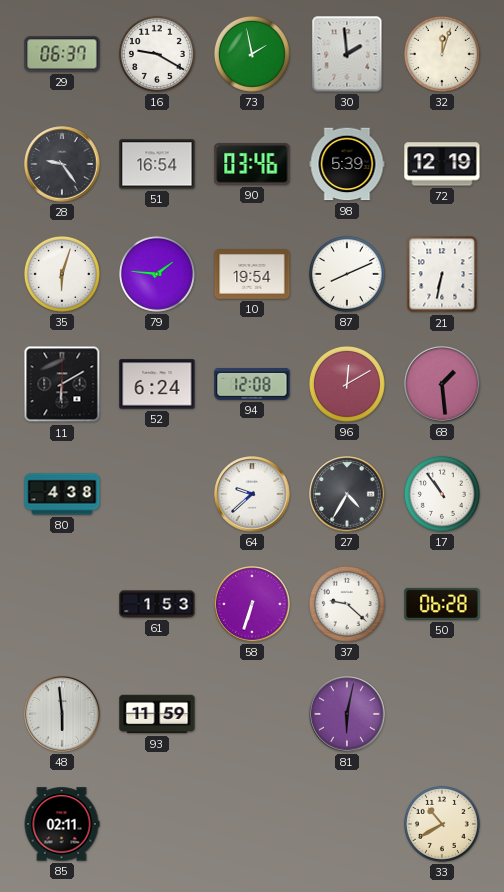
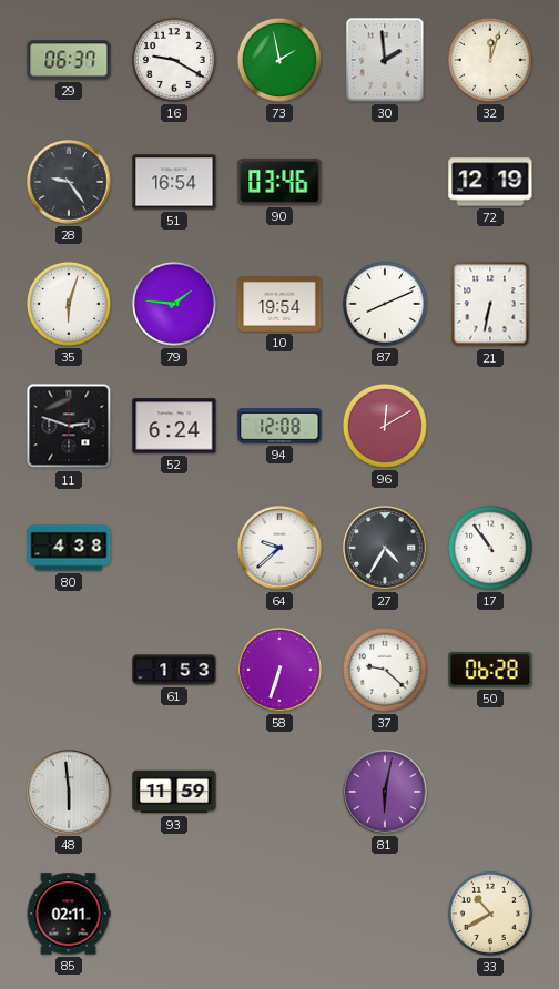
98: 5:39 -> none (347, 164)
11: 6:10 -> 2:48 (69, 426)
68: 1:29 -> none (442, 384)
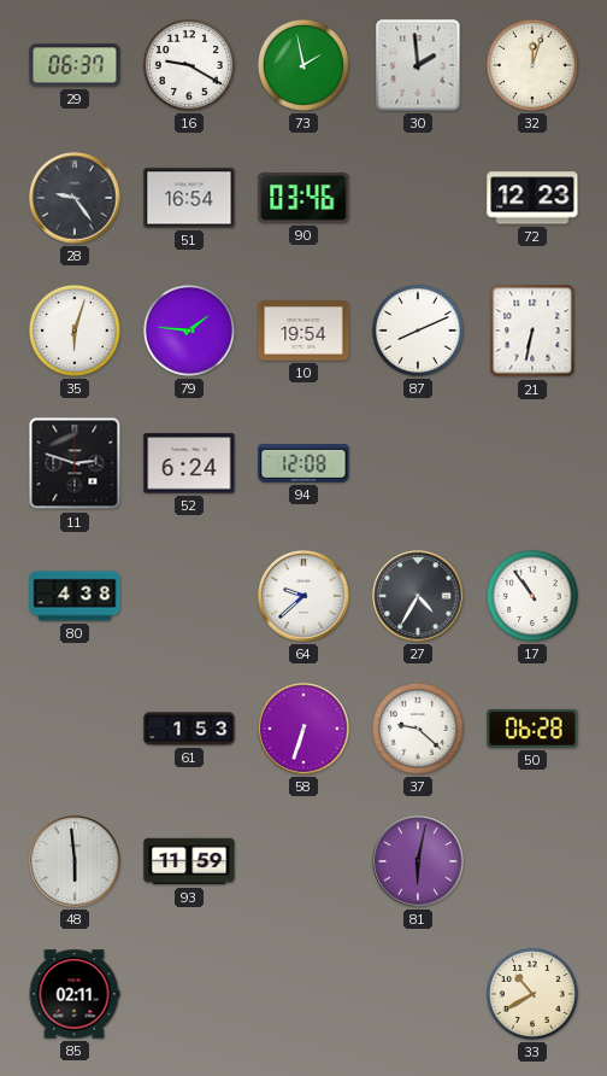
72: 12:19 -> 12:23 (532, 198)
96: 12:10 -> none (385, 426)
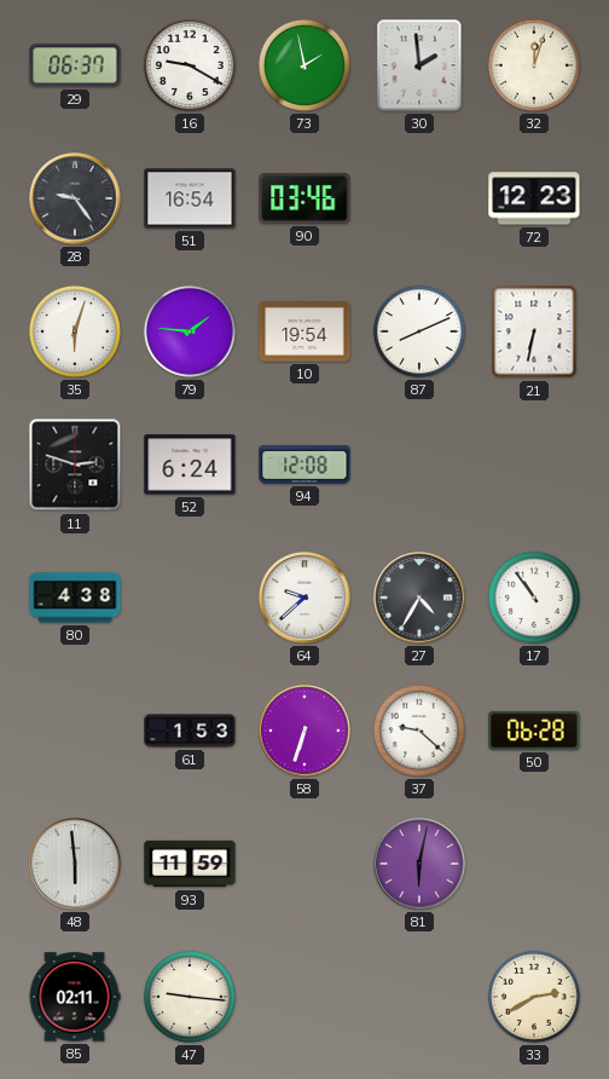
47: none -> 9:16 (190, 997)
33: 10:40 -> 2:40 (534, 997)
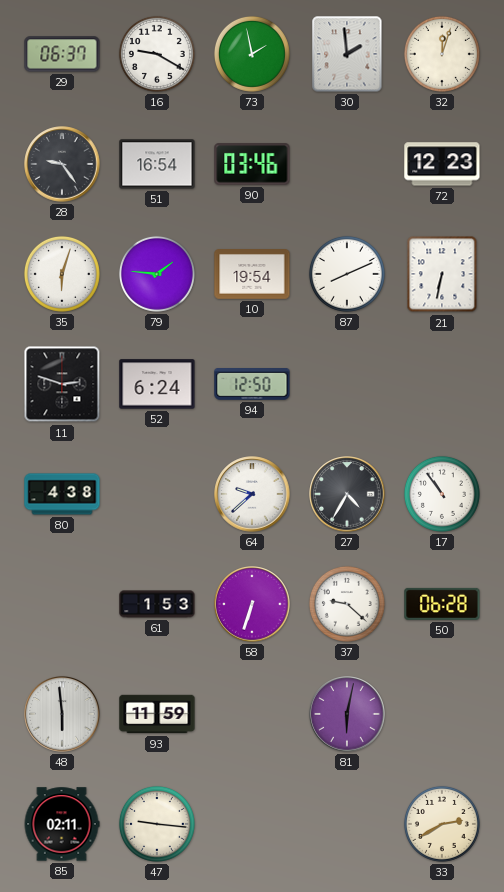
94: 12:08 -> 12:50 (252, 385)
